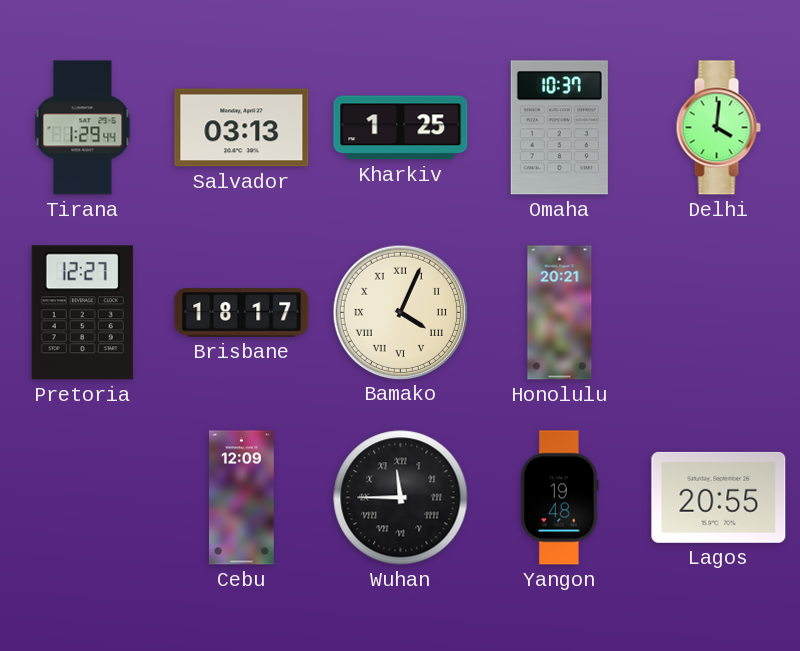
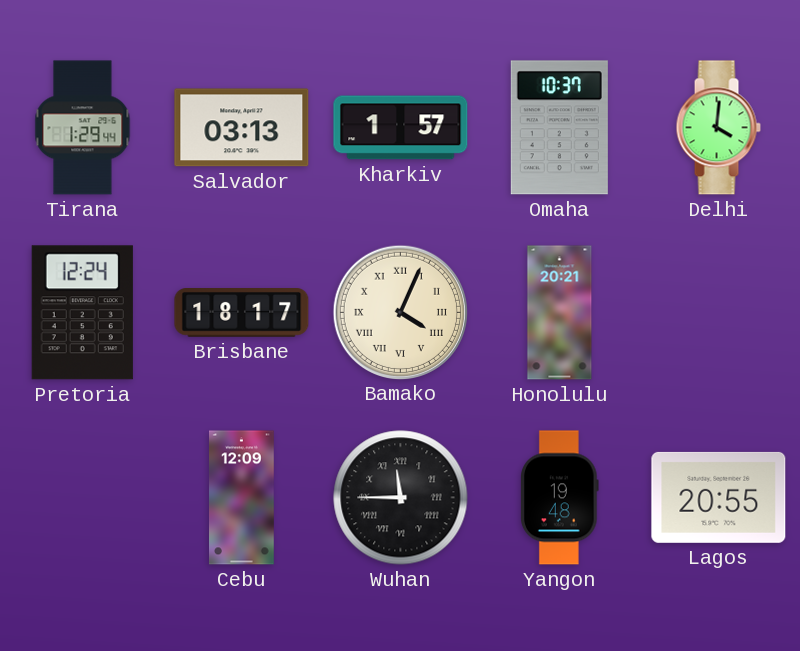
Kharkiv: 1:25 -> 1:57 (401, 128)
Pretoria: 12:27 -> 12:24 (82, 313)
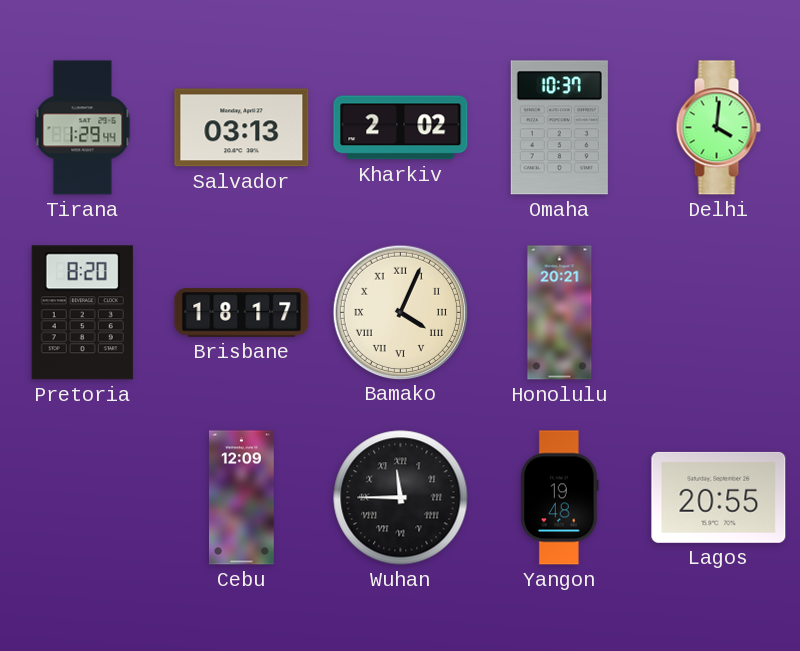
Kharkiv: 1:57 -> 2:02 (401, 128)
Pretoria: 12:24 -> 8:20 (82, 313)
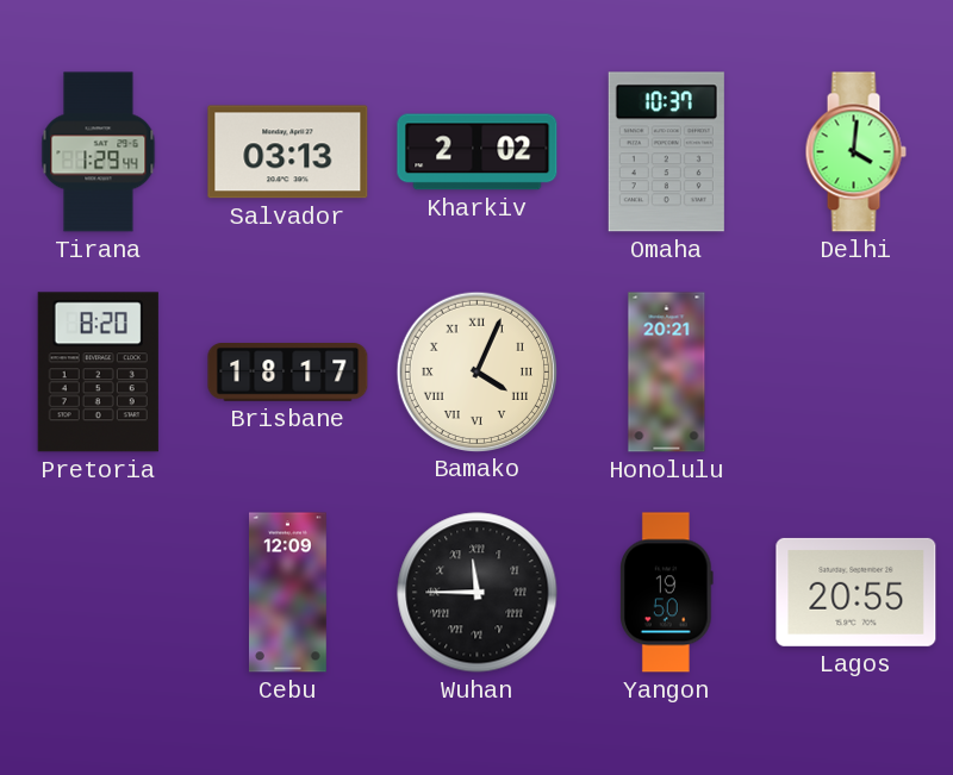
Yangon: 19:48 -> 19:50 (667, 593)
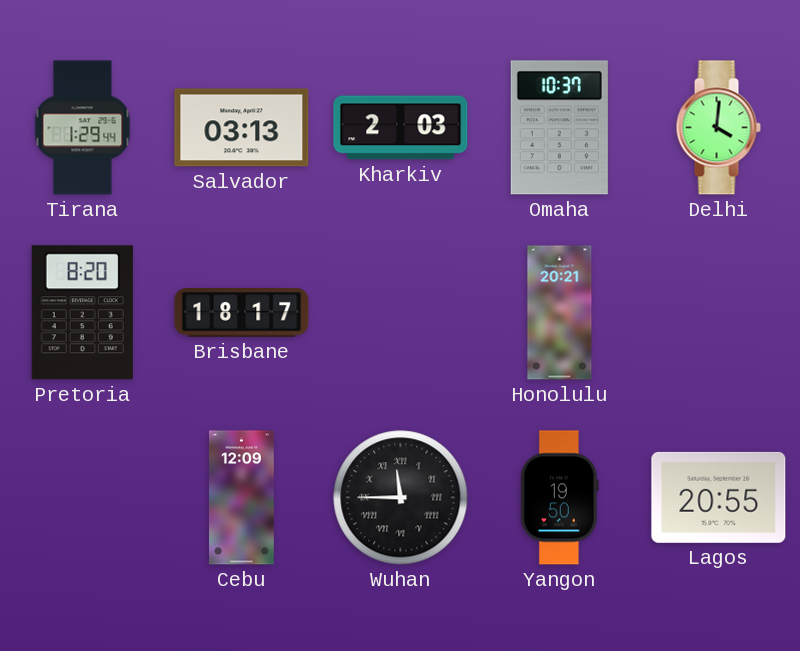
Kharkiv: 2:02 -> 2:03 (401, 128)
Bamako: 4:04 -> none (476, 371)
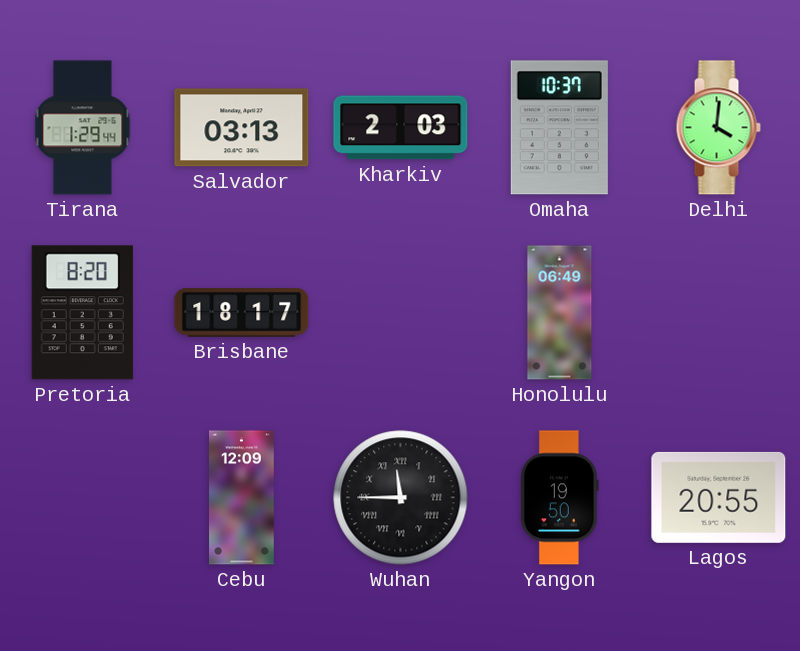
Honolulu: 20:21 -> 06:49 (560, 313)
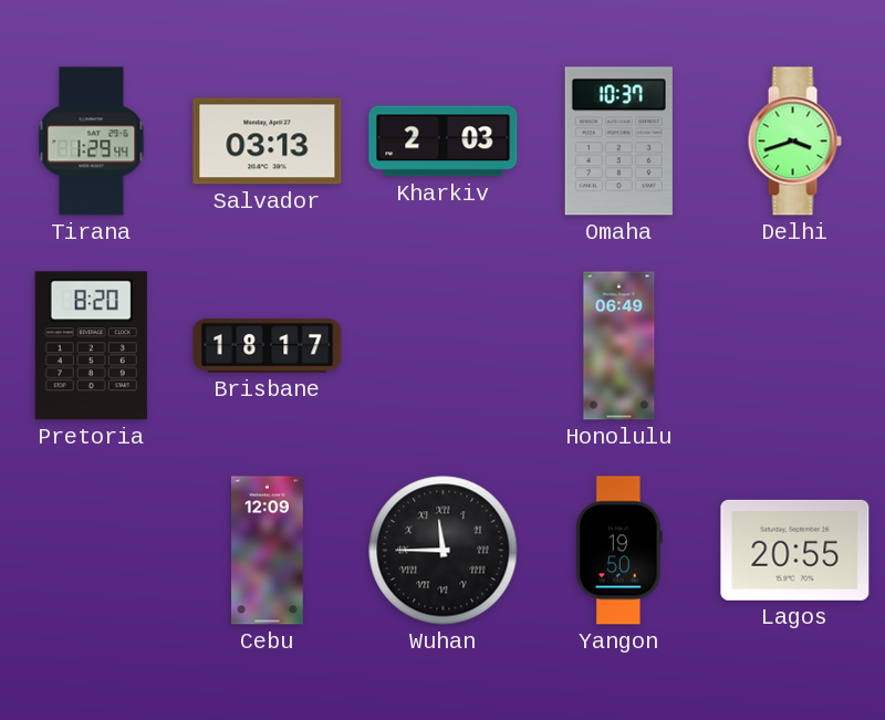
Delhi: 4:01 -> 3:42 (794, 142)
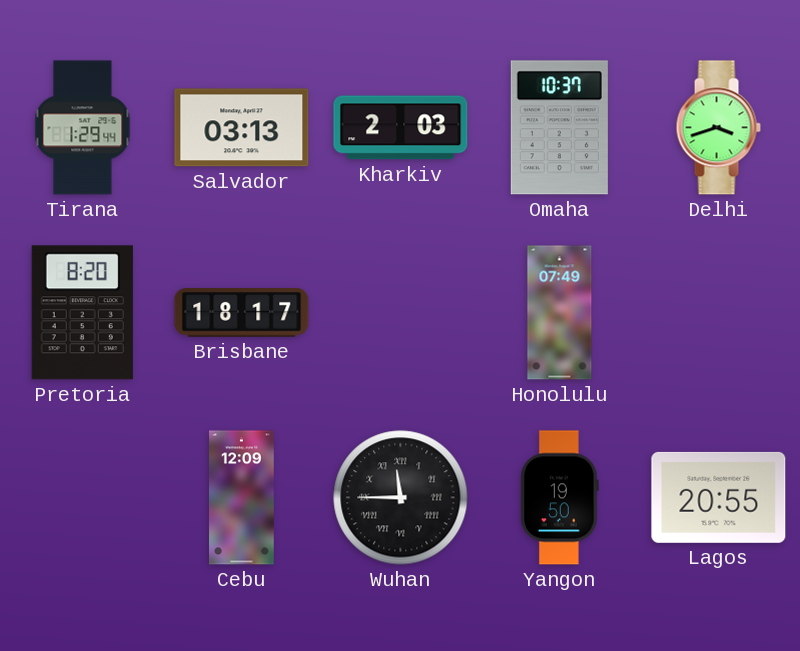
Honolulu: 06:49 -> 07:49 (560, 313)
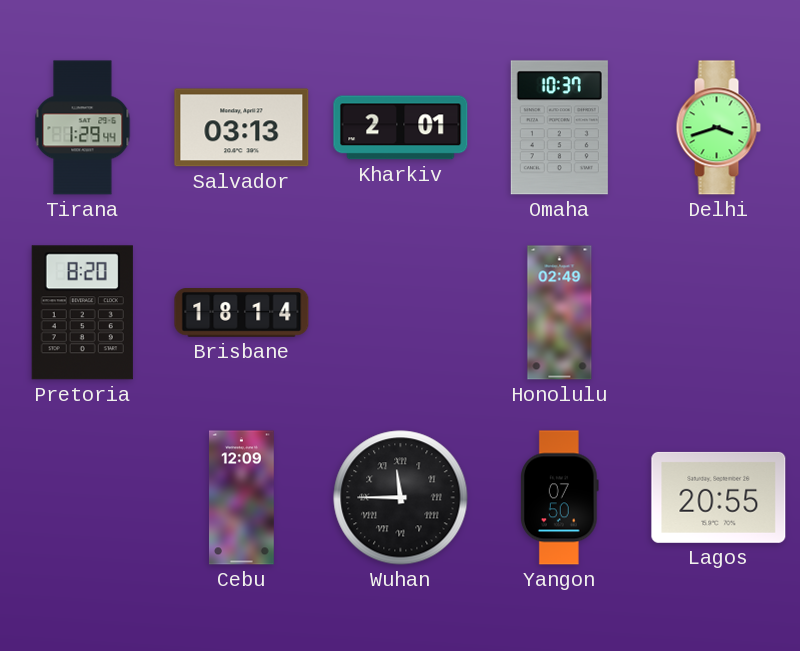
Kharkiv: 2:03 -> 2:01 (401, 128)
Brisbane: 18:17 -> 18:14 (242, 313)
Honolulu: 07:49 -> 02:49 (560, 313)
Yangon: 19:50 -> 07:50 (560, 498)
